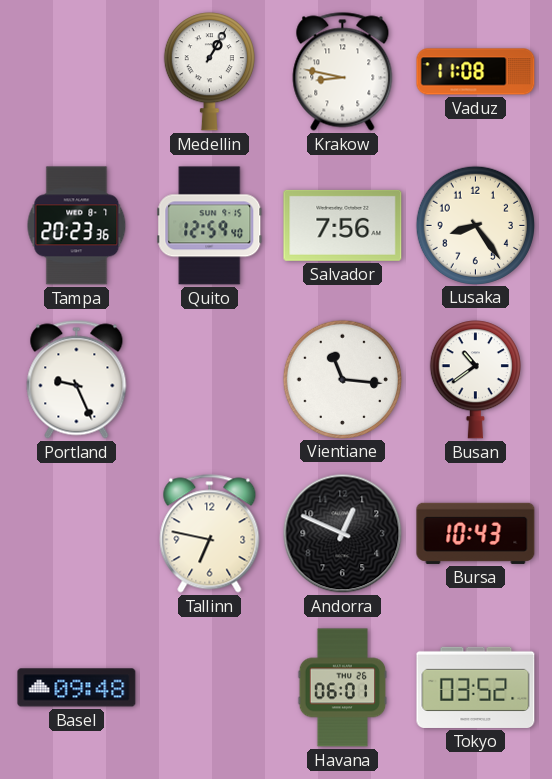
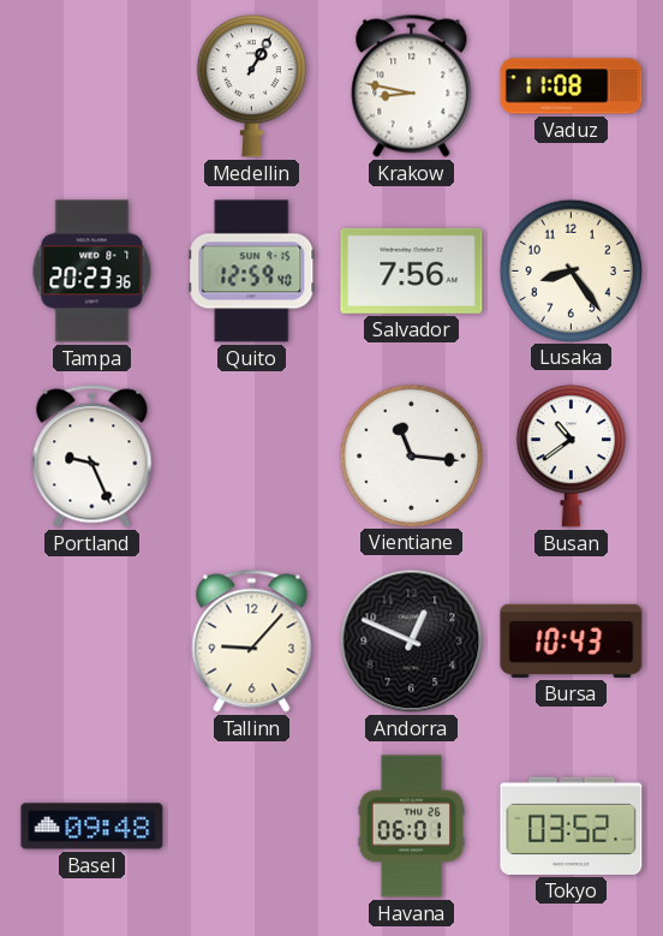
Tallinn: 6:47 -> 9:07 (252, 642)
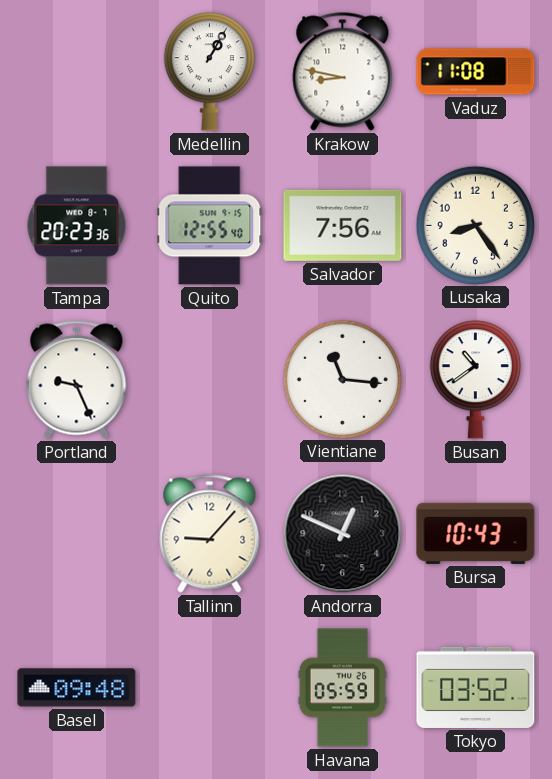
Quito: 12:59 -> 12:55 (210, 226)
Havana: 06:01 -> 05:59 (343, 688)
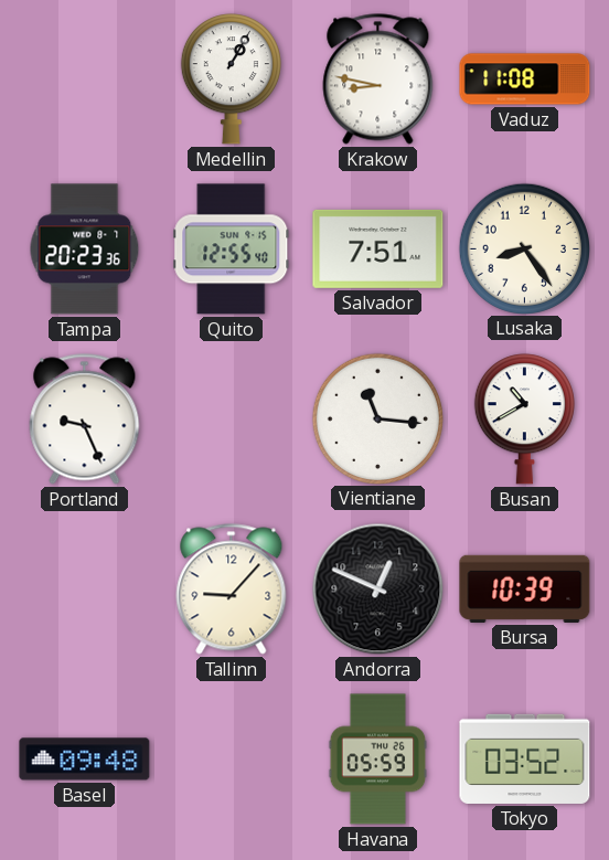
Salvador: 7:56 -> 7:51 (378, 248)
Busan: 10:39 -> 10:40 (524, 420)
Bursa: 10:43 -> 10:39 (525, 588)
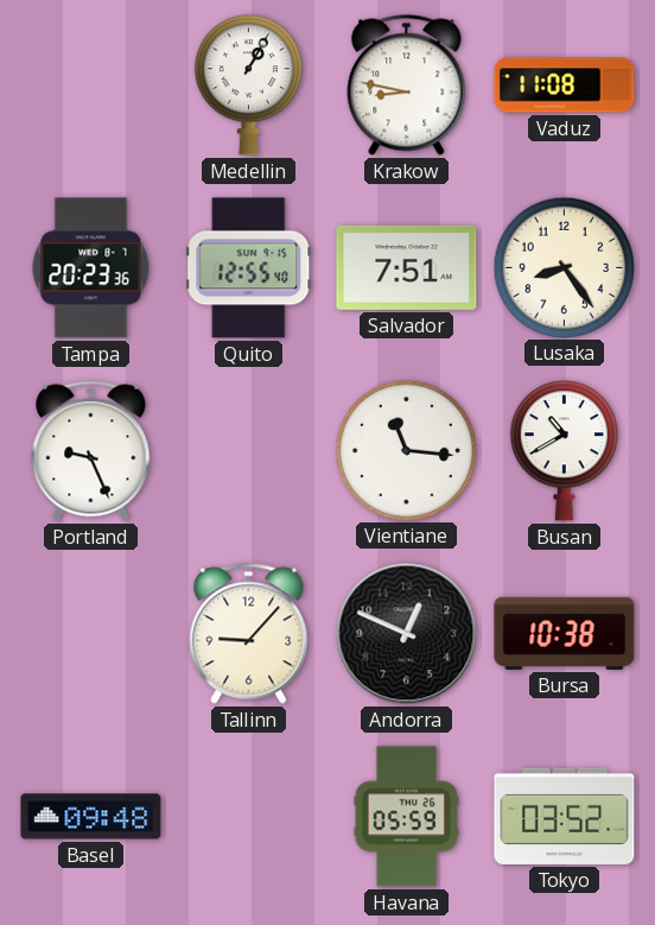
Bursa: 10:39 -> 10:38 (565, 633)
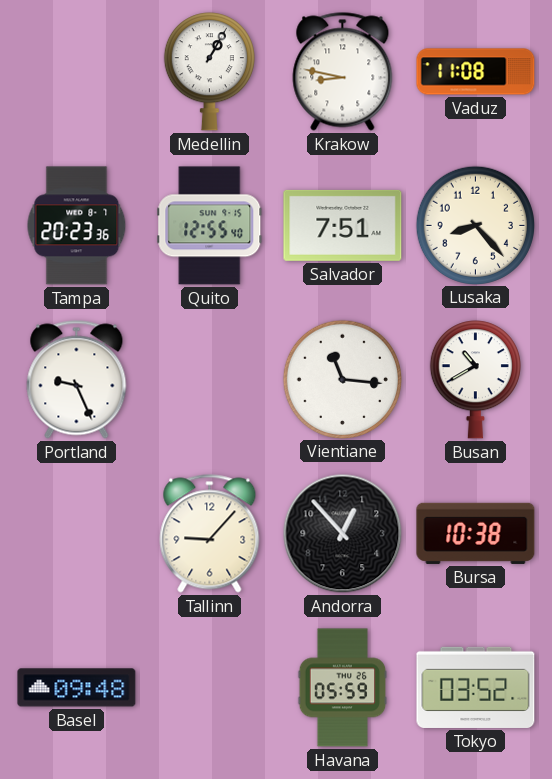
Lusaka: 8:24 -> 8:23 (475, 225)
Andorra: 12:49 -> 12:53 (343, 534)
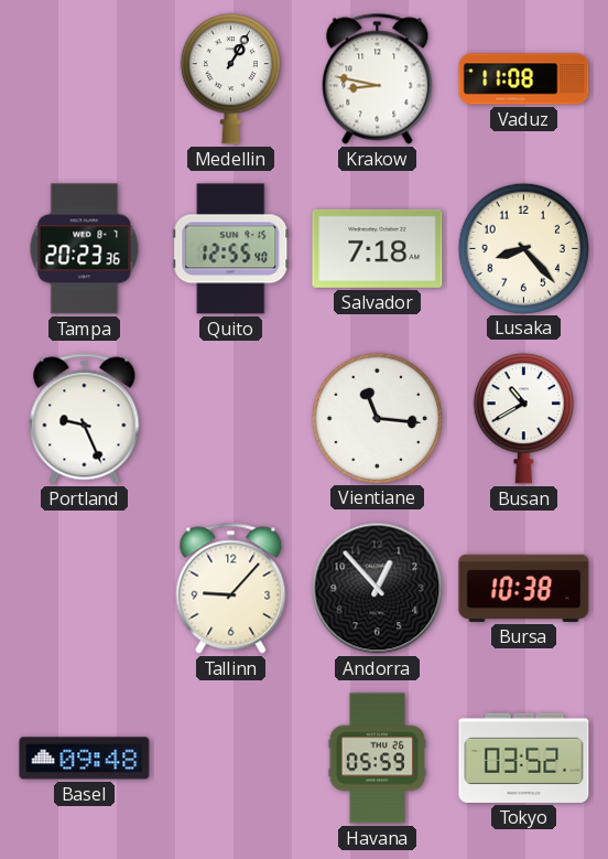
Salvador: 7:51 -> 7:18 (378, 248)
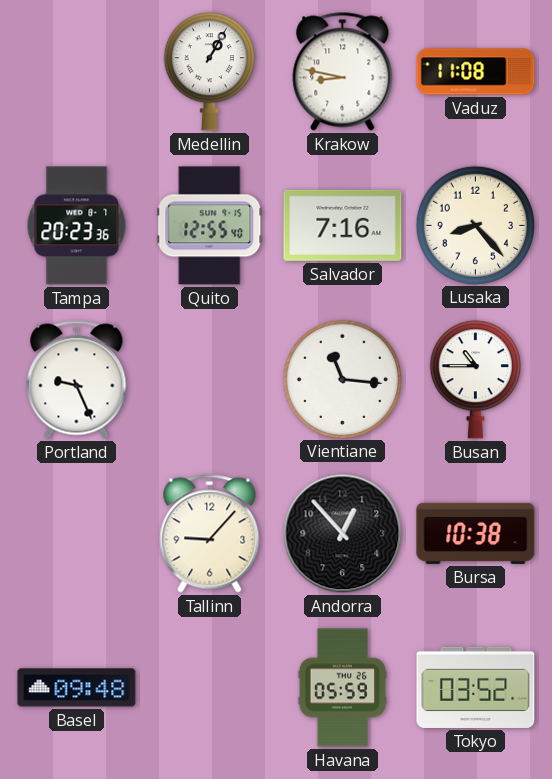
Salvador: 7:18 -> 7:16 (343, 225)
Busan: 10:40 -> 10:45 (475, 380)
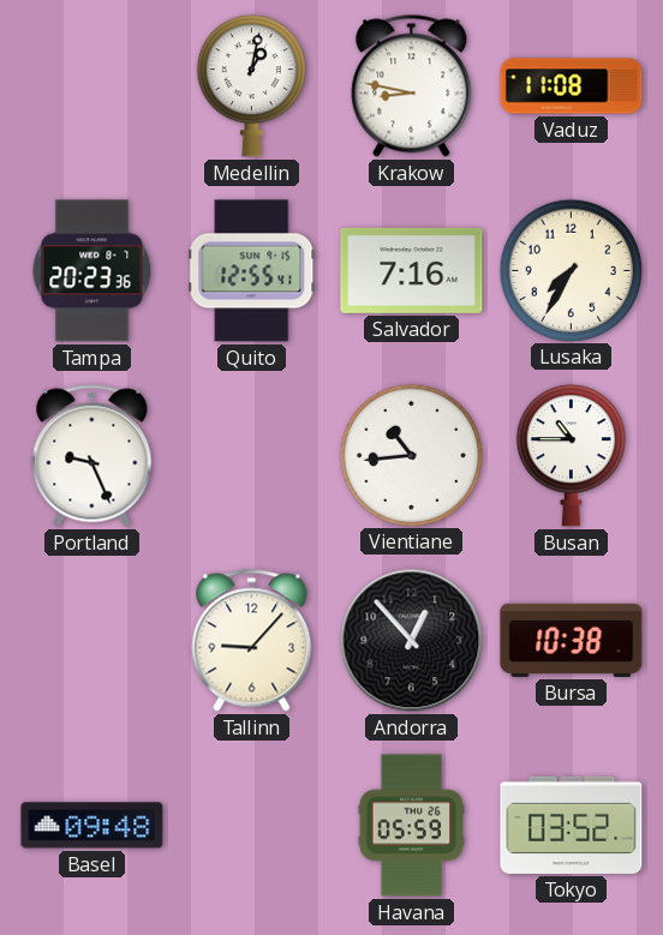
Medellin: 1:05 -> 1:02 (251, 86)
Quito: 12:55:40 -> 12:55:41 (252, 271)
Lusaka: 8:23 -> 7:35 (571, 270)
Vientiane: 11:16 -> 10:44 (411, 455)
